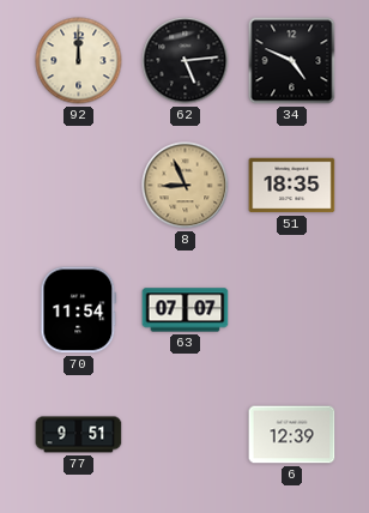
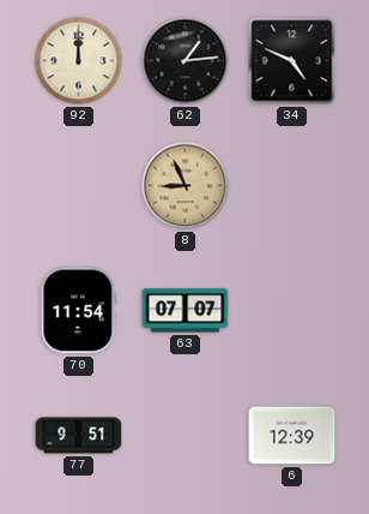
62: 5:14 -> 1:14 (186, 61)
51: 18:35 -> none (292, 186)
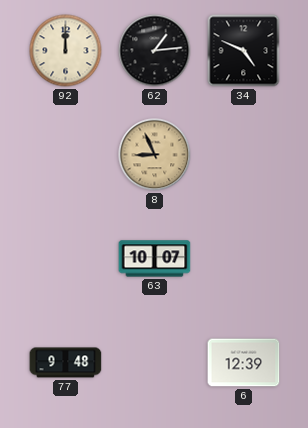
70: 11:54 -> none (79, 311)
63: 07:07 -> 10:07 (155, 259)
77: 9:51 -> 9:48 (66, 363)
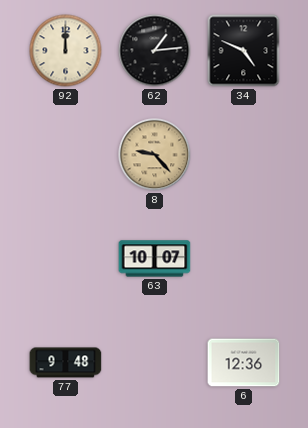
8: 8:56 -> 9:23 (155, 155)
6: 12:39 -> 12:36 (244, 363)
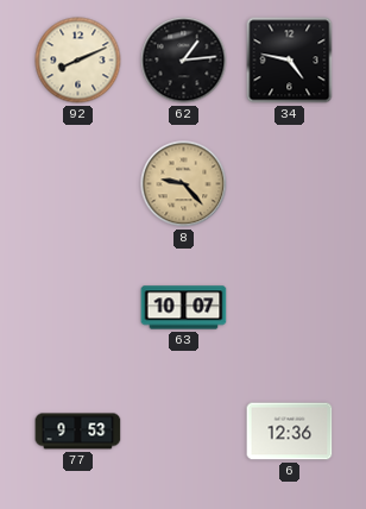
92: 12:00 -> 8:11 (78, 61)
34: 4:49 -> 4:47 (290, 61)
77: 9:48 -> 9:53 (78, 432)
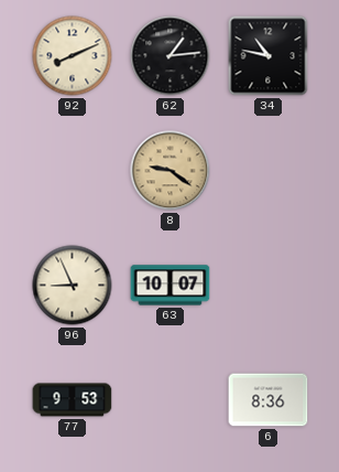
34: 4:47 -> 10:47 (269, 56)
8: 9:23 -> 9:21 (171, 171)
96: none -> 8:56 (73, 286)
6: 12:36 -> 8:36 (269, 400)
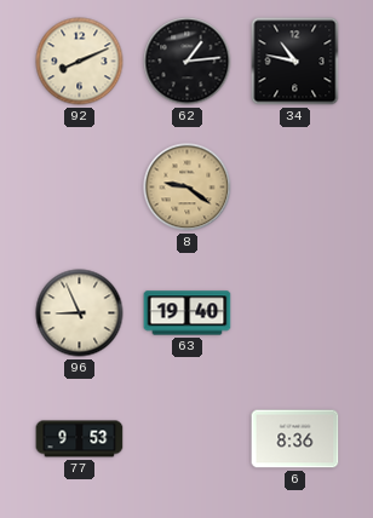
63: 10:07 -> 19:40 (188, 313)
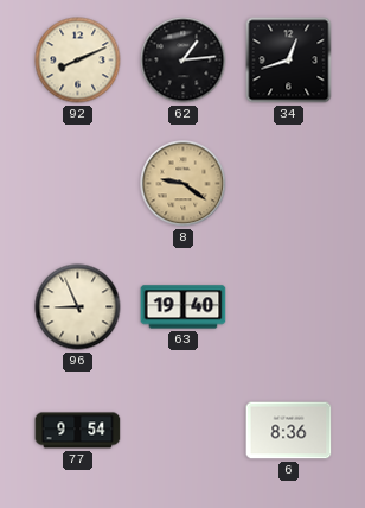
34: 10:47 -> 12:42 (289, 61)
77: 9:53 -> 9:54 (78, 431)
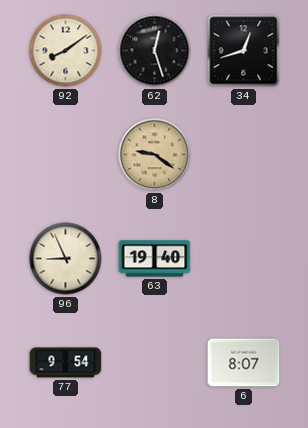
92: 8:11 -> 8:09 (66, 51)
62: 1:14 -> 12:27 (155, 51)
6: 8:36 -> 8:07 (244, 363)
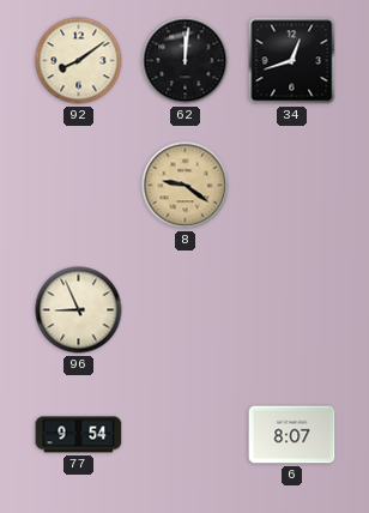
62: 12:27 -> 12:01 (186, 61)
63: 19:40 -> none (155, 259)
